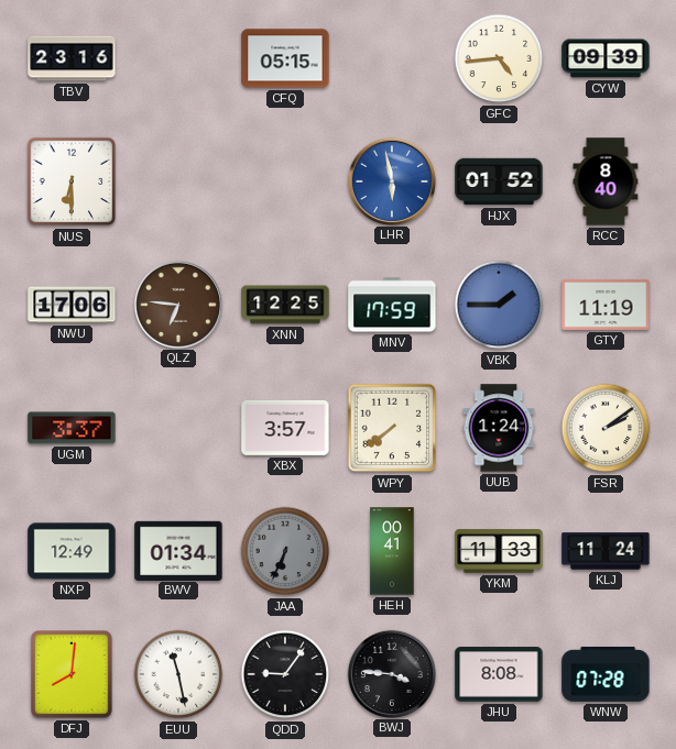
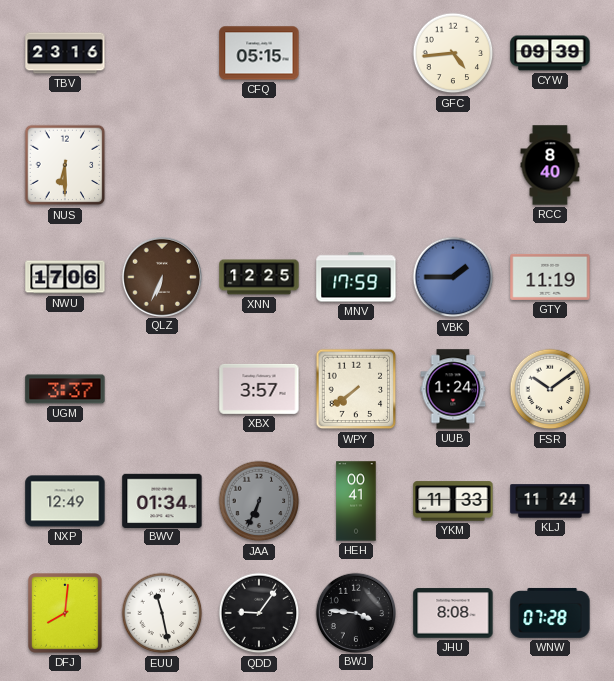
LHR: 5:58 -> none (391, 180)
HJX: 01:52 -> none (499, 181)
QLZ: 6:46 -> 6:34 (161, 276)
FSR: 2:09 -> 10:09 (550, 389)
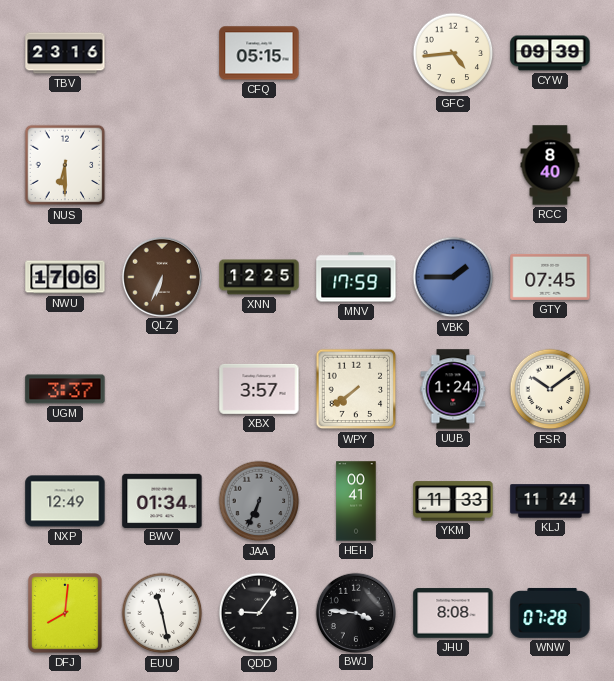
GTY: 11:19 -> 07:45 (550, 277)
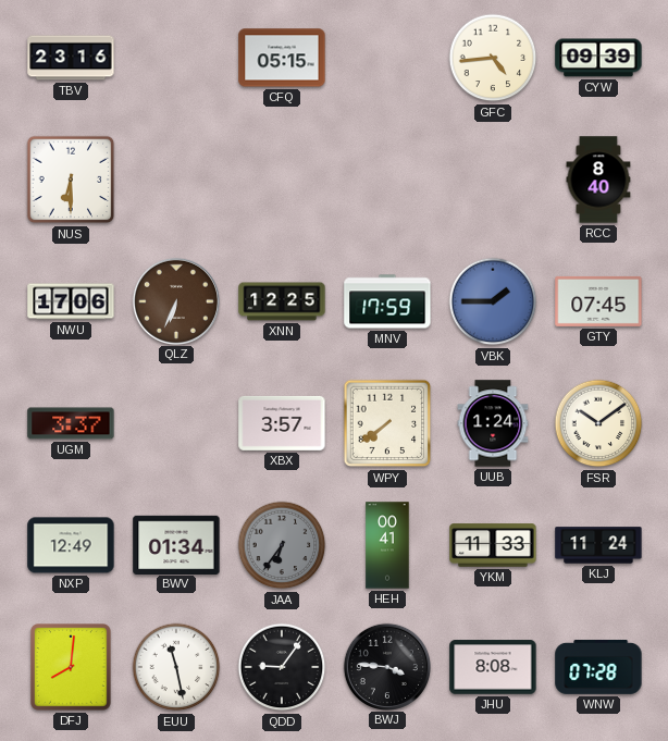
JAA: 6:34 -> 6:36 (282, 545)
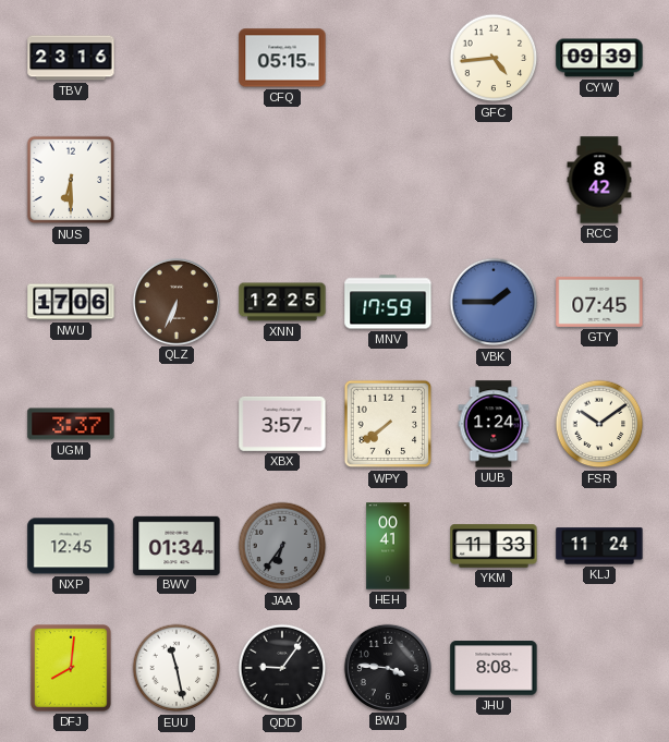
RCC: 8:40 -> 8:42 (599, 180)
NXP: 12:49 -> 12:45 (71, 546)
WNW: 07:28 -> none (598, 667)
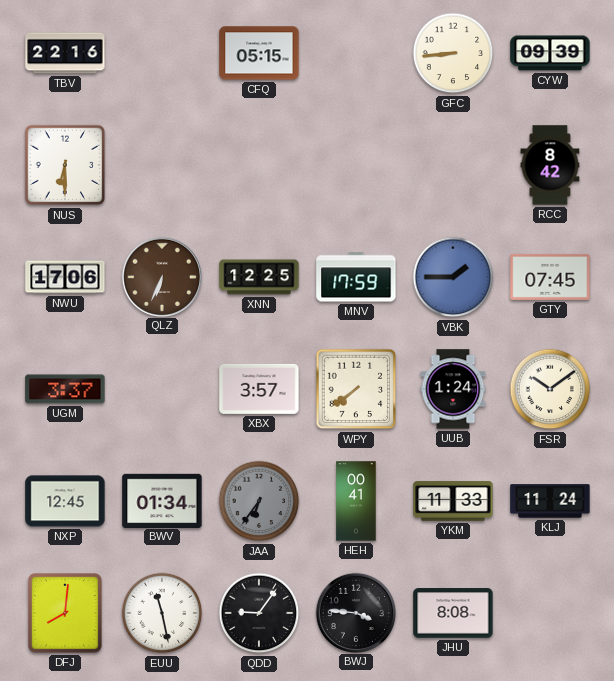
TBV: 23:16 -> 22:16 (65, 53)
GFC: 4:44 -> 8:44 (453, 53)
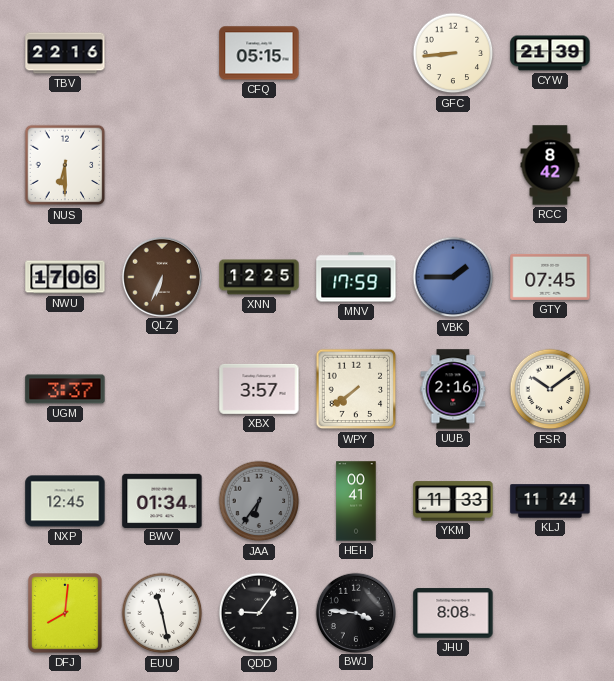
CYW: 09:39 -> 21:39 (550, 53)
UUB: 1:24 -> 2:16 (453, 389)
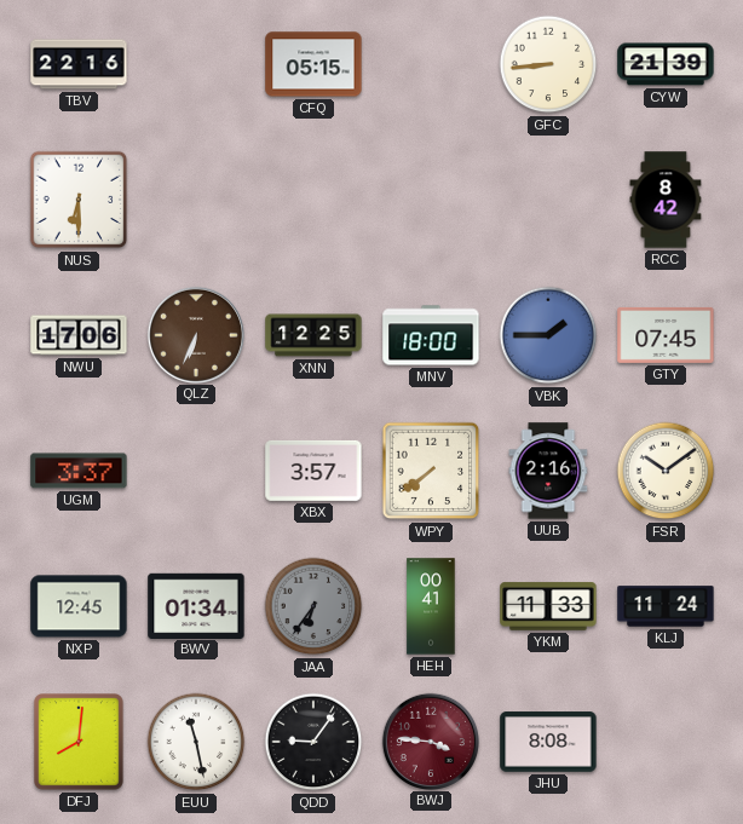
MNV: 17:59 -> 18:00 (431, 335)
BWJ dial: black -> burgundy (430, 741)
